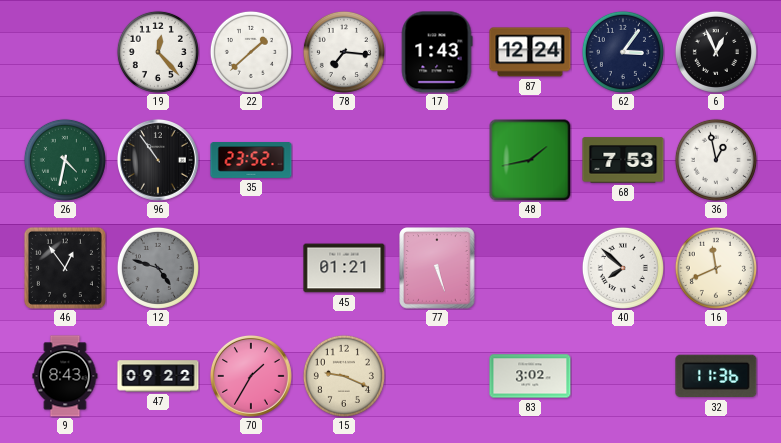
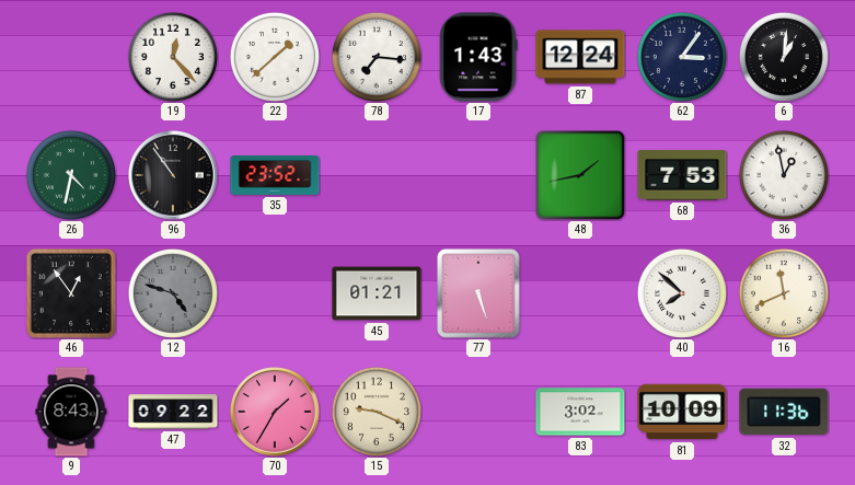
6: 12:56 -> 1:01 (784, 57)
81: none -> 10:09 (682, 412)
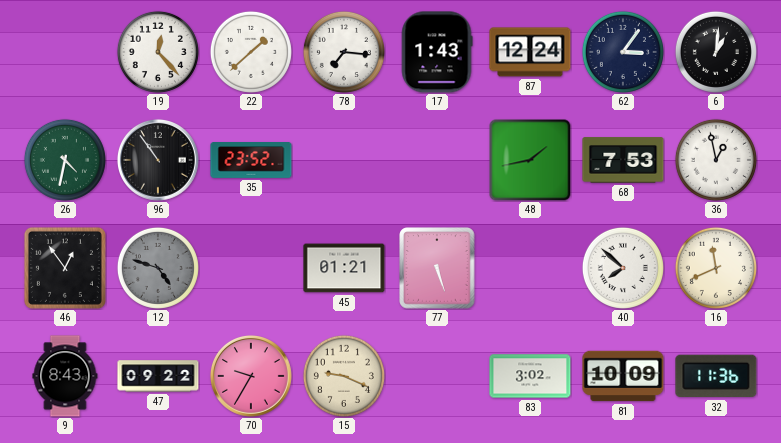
70: 1:35 -> 9:35 (251, 376)
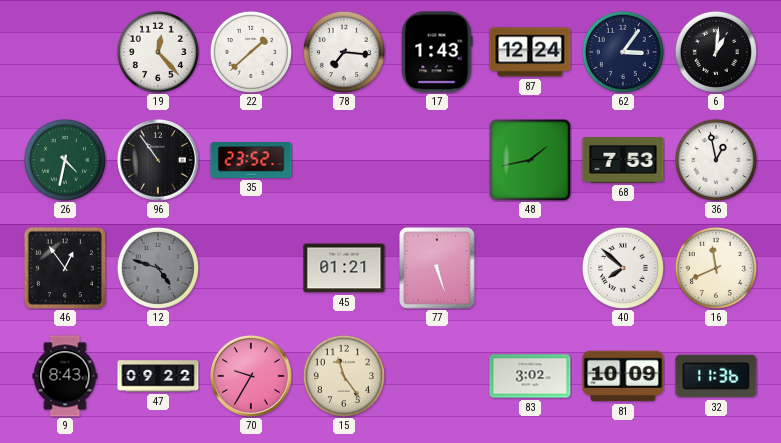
15: 9:19 -> 11:24 (344, 376)
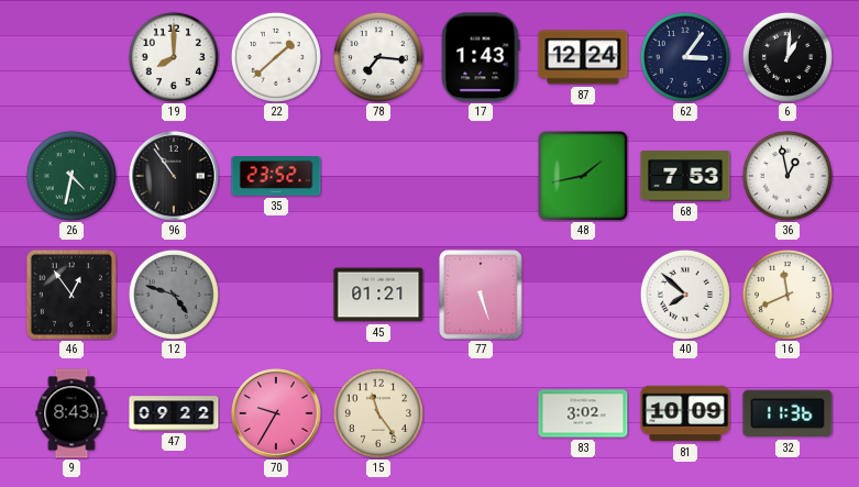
19: 12:23 -> 8:00 (174, 57)
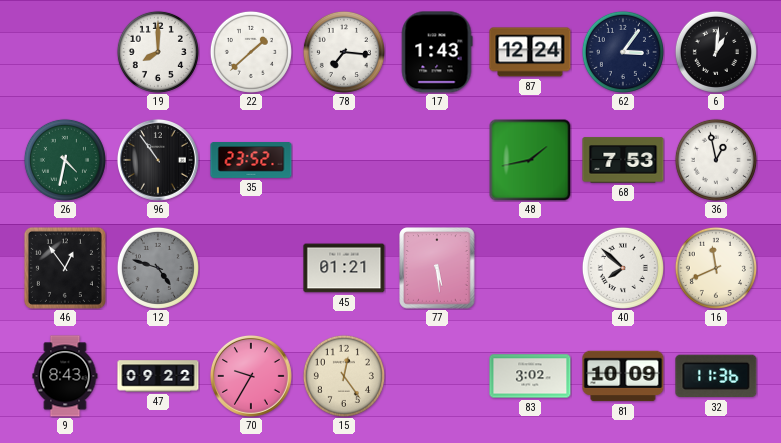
77: 5:27 -> 5:29 (437, 268)
15: 11:24 -> 12:24 (344, 376)
